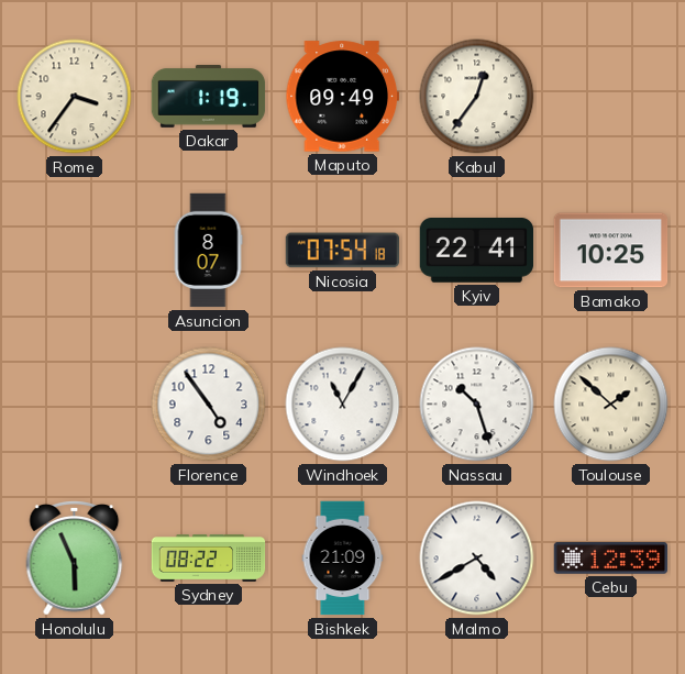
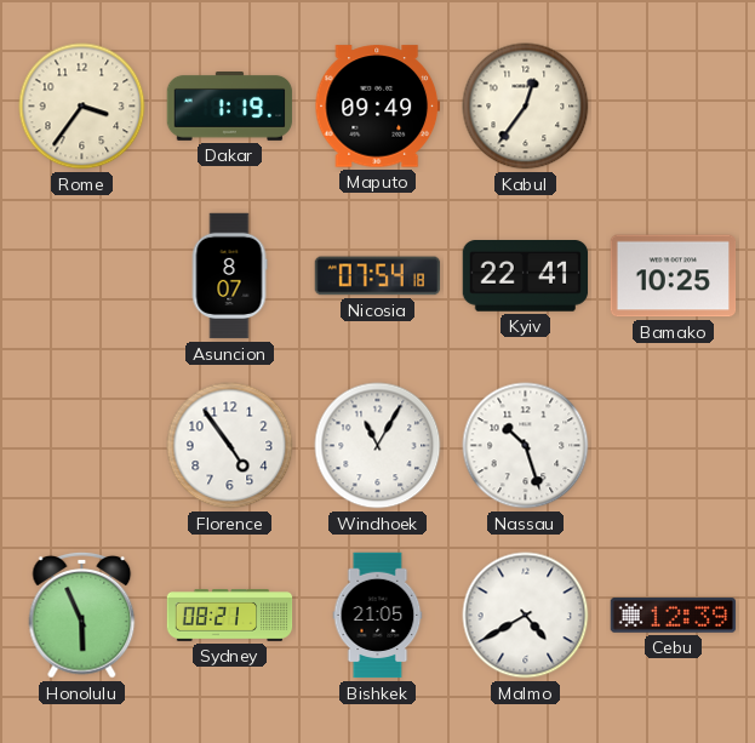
Toulouse: 1:52 -> none (611, 405)
Sydney: 08:22 -> 08:21 (230, 616)
Bishkek: 21:09 -> 21:05 (378, 616)
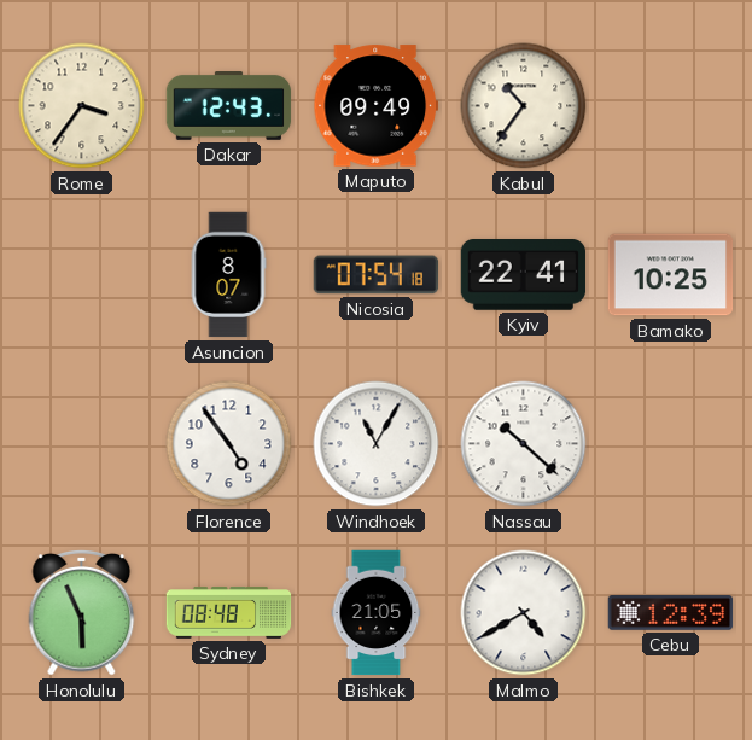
Dakar: 1:19 -> 12:43 (229, 106)
Kabul: 12:36 -> 10:36 (524, 106)
Nassau: 10:27 -> 10:22 (524, 444)
Sydney: 08:21 -> 08:48 (229, 613)
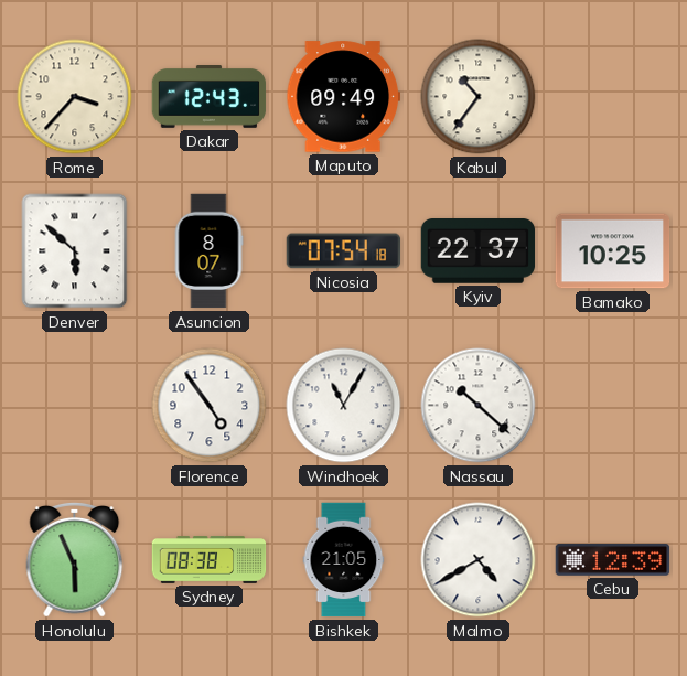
Rome: 3:36 -> 3:37 (75, 97)
Denver: none -> 5:52 (75, 251)
Kyiv: 22:41 -> 22:37 (479, 251)
Sydney: 08:48 -> 08:38 (210, 560)
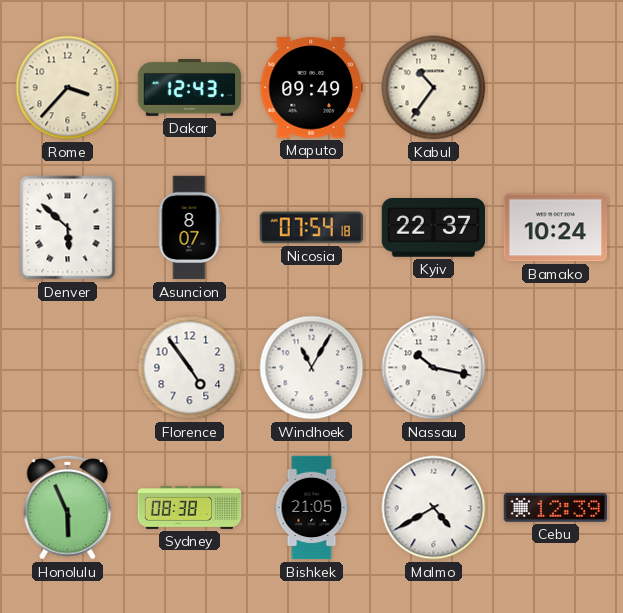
Bamako: 10:25 -> 10:24 (556, 228)
Nassau: 10:22 -> 10:17 (434, 368)
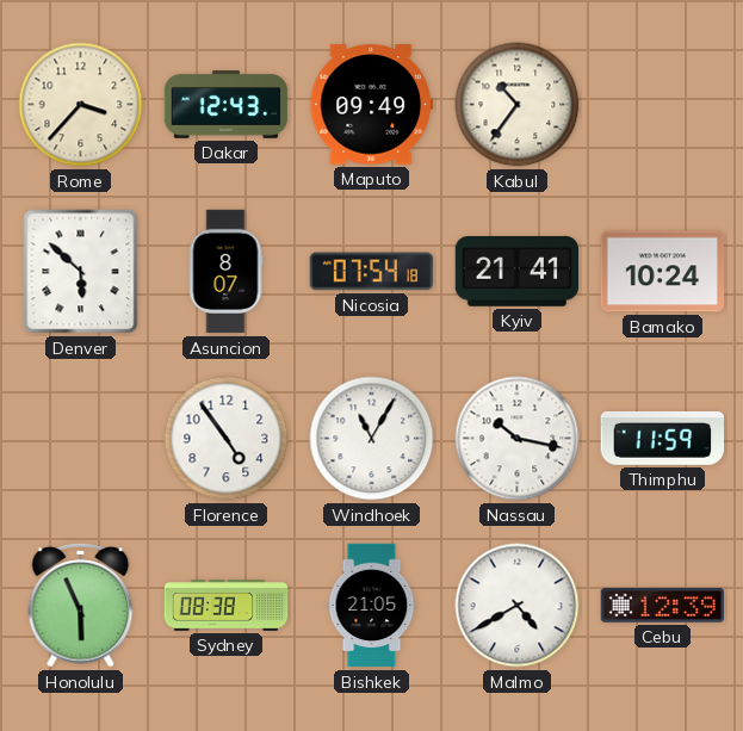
Kyiv: 22:37 -> 21:41 (518, 272)
Thimphu: none -> 11:59 (663, 438)
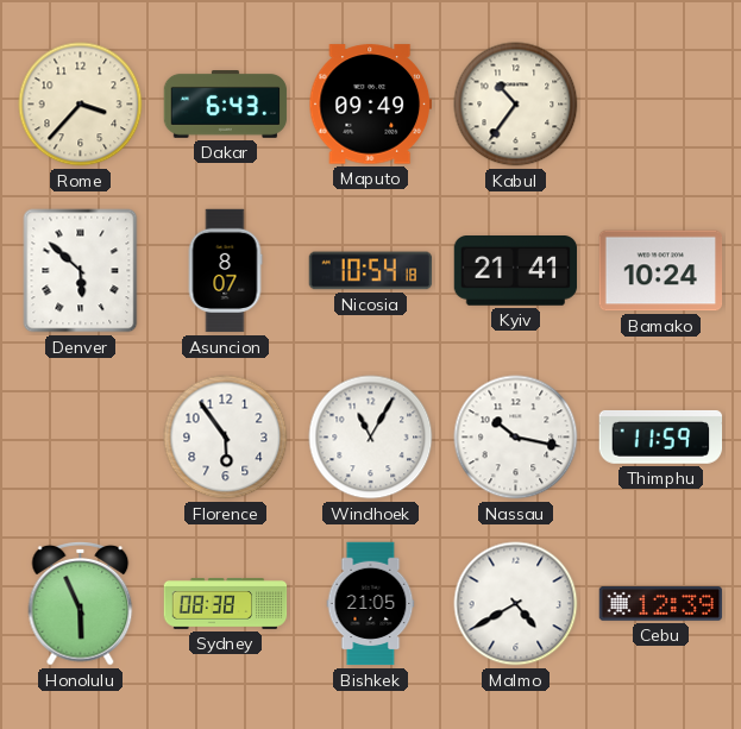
Dakar: 12:43 -> 6:43 (226, 105)
Nicosia: 07:54 -> 10:54 (371, 271)
Florence: 4:54 -> 5:54 (226, 438)
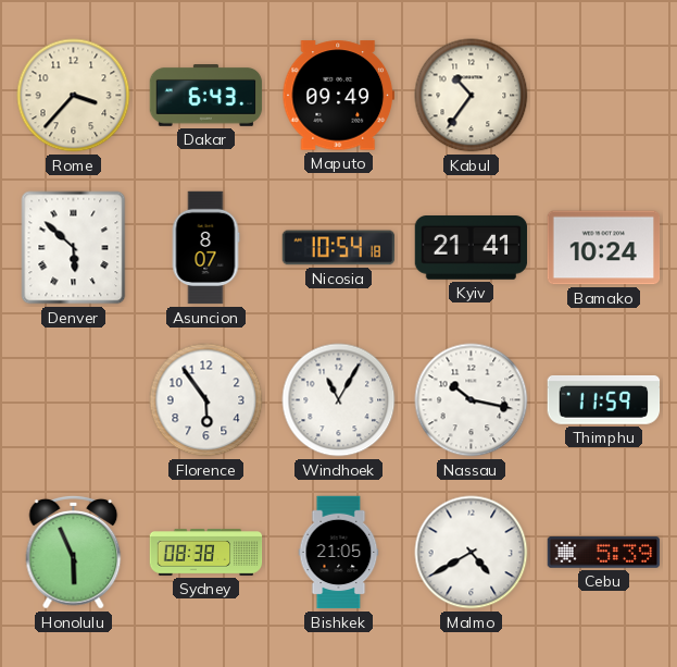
Cebu: 12:39 -> 5:39 (604, 553)
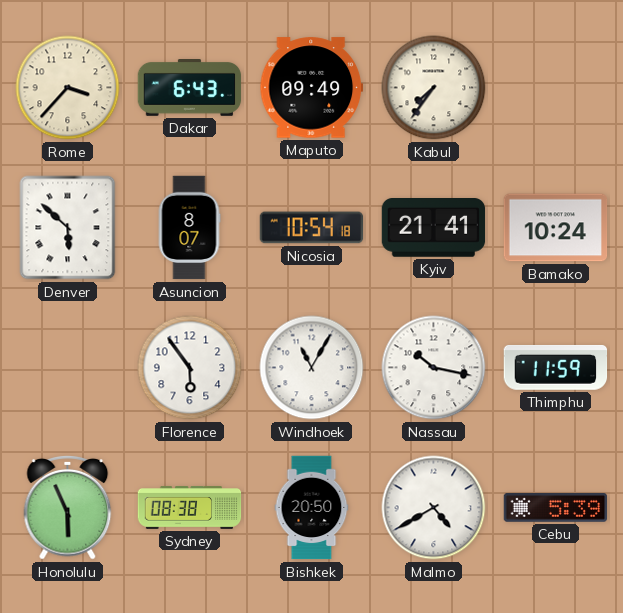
Kabul: 10:36 -> 7:36 (434, 88)
Bishkek: 21:05 -> 20:50 (312, 508)
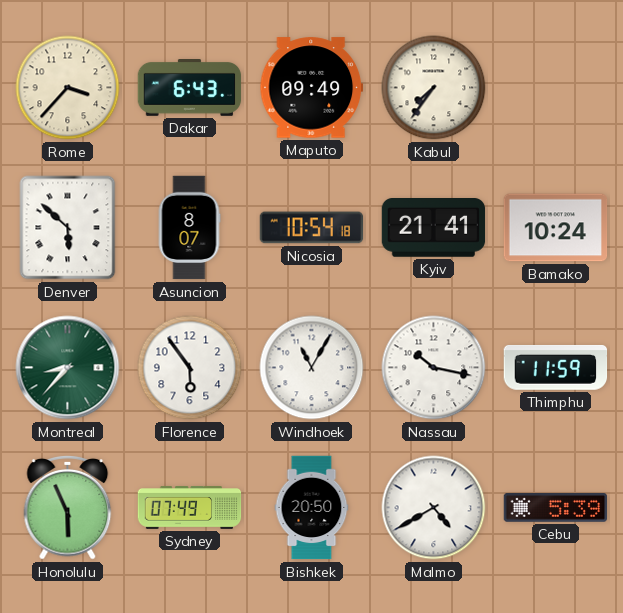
Montreal: none -> 8:37 (68, 368)
Sydney: 08:38 -> 07:49 (190, 508)
